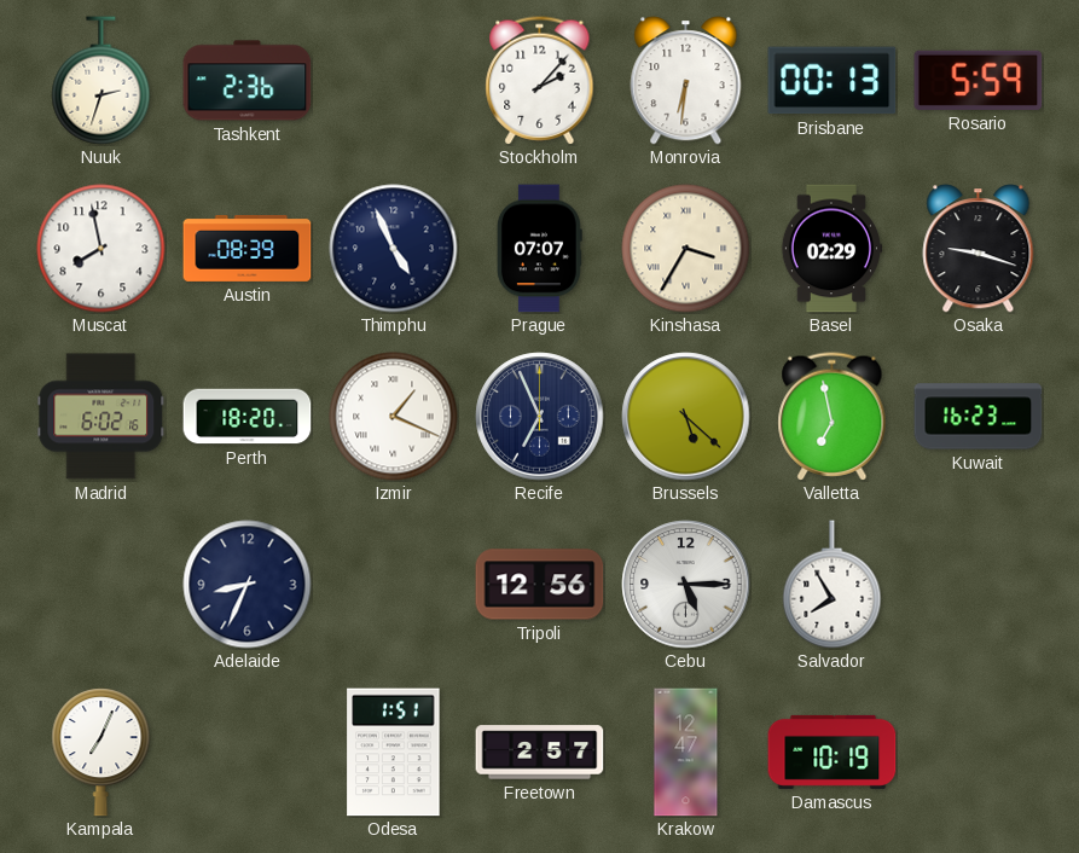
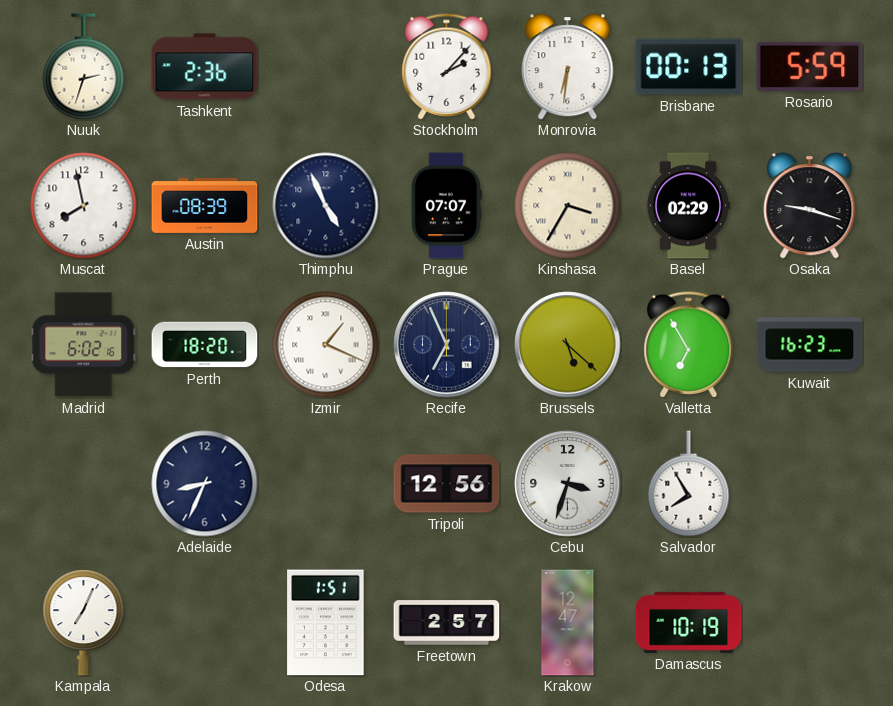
Valletta: 6:58 -> 6:55 (689, 345)
Cebu: 5:15 -> 3:33 (568, 484)
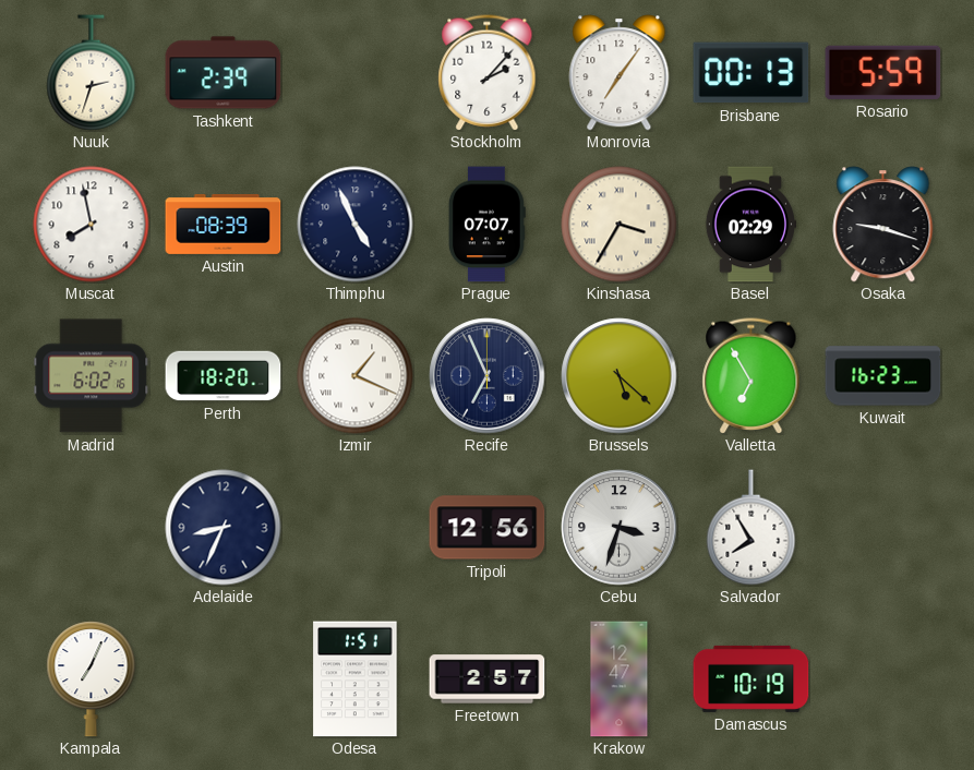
Tashkent: 2:36 -> 2:39 (224, 73)
Monrovia: 6:31 -> 7:06 (620, 73)
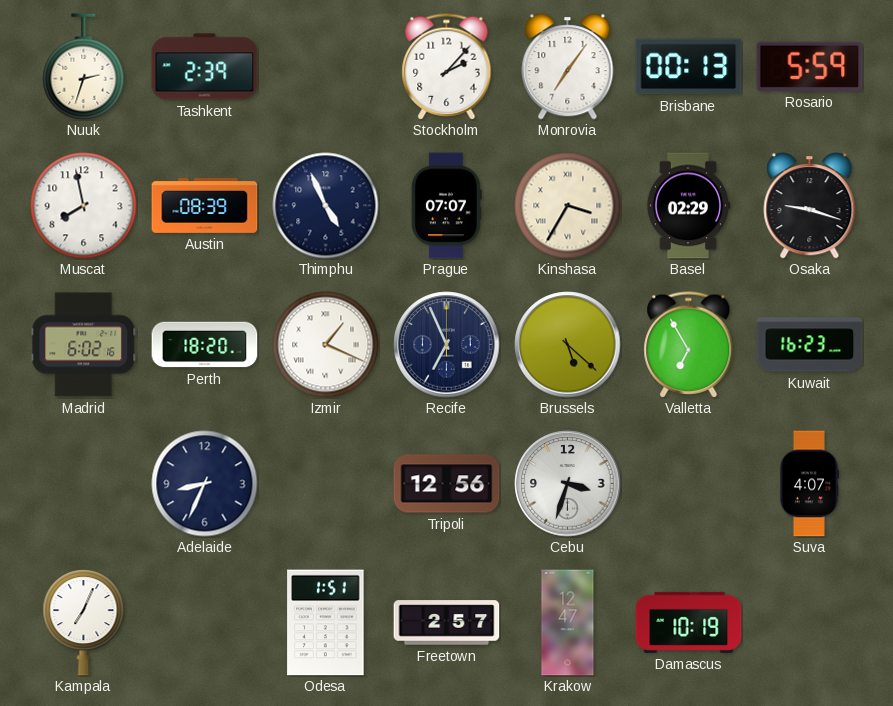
Salvador: 7:55 -> none (751, 528)
Suva: none -> 4:07 (809, 484)
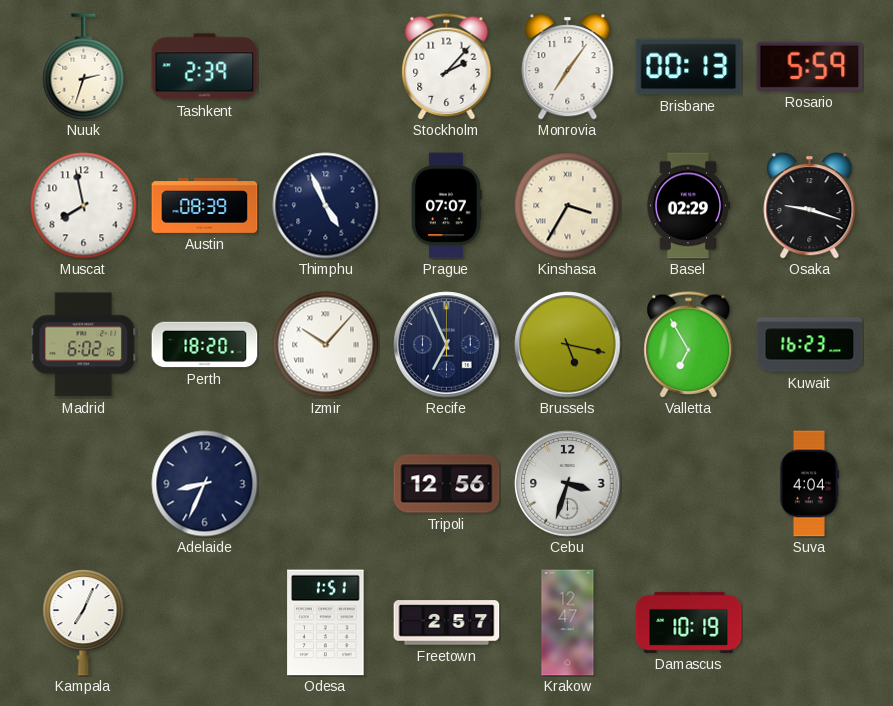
Izmir: 1:19 -> 10:07 (326, 345)
Brussels: 5:22 -> 5:17 (568, 345)
Suva: 4:07 -> 4:04 (809, 484)
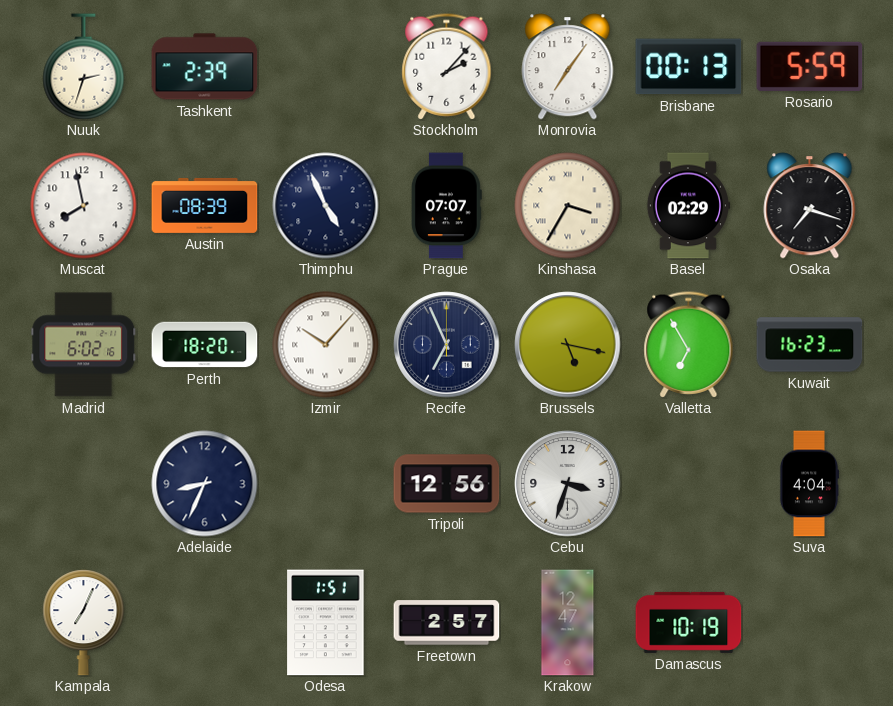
Osaka: 9:18 -> 7:18 (810, 206)
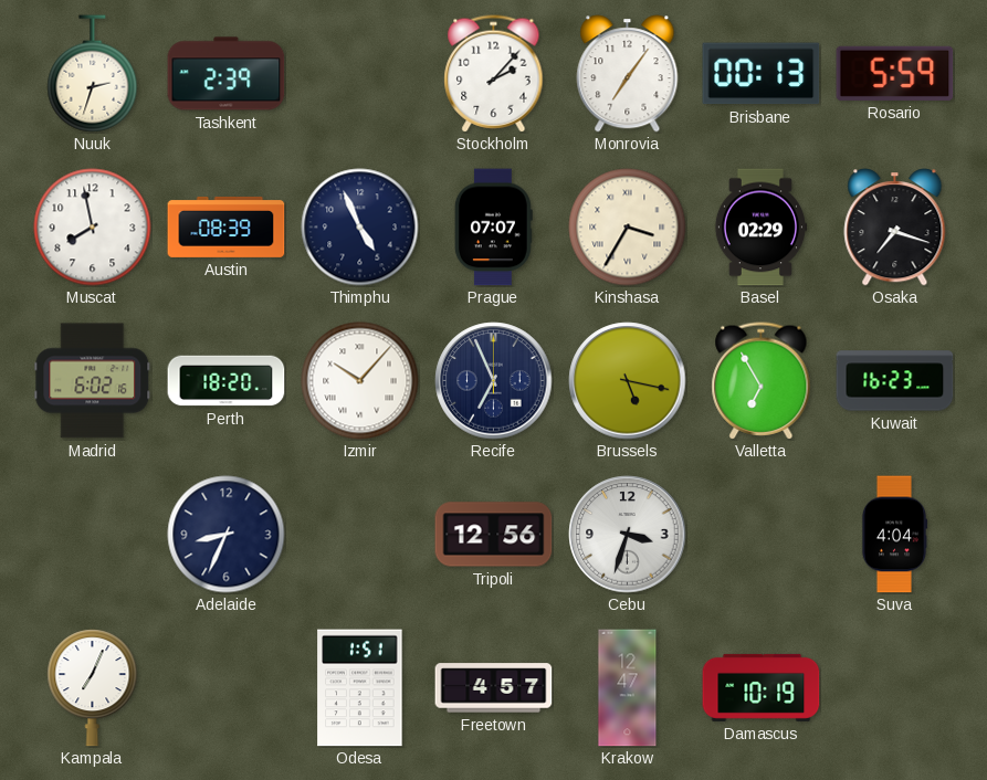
Freetown: 2:57 -> 4:57 (494, 688)
